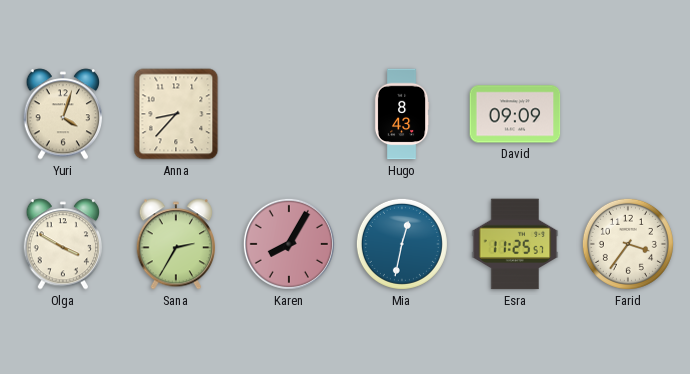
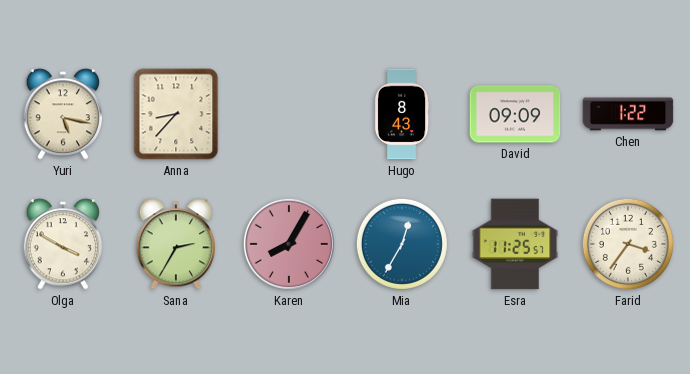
Yuri: 4:03 -> 5:17 (63, 114)
Chen: none -> 1:22 (628, 114)
Mia: 12:32 -> 12:35 (402, 244)
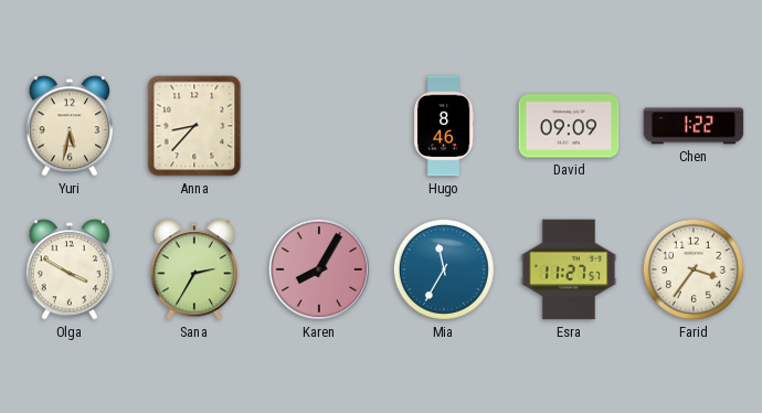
Yuri: 5:17 -> 5:32 (70, 126)
Hugo: 8:43 -> 8:46 (444, 126)
Mia: 12:35 -> 11:35 (444, 269)
Esra: 11:25 -> 11:27 (569, 269)
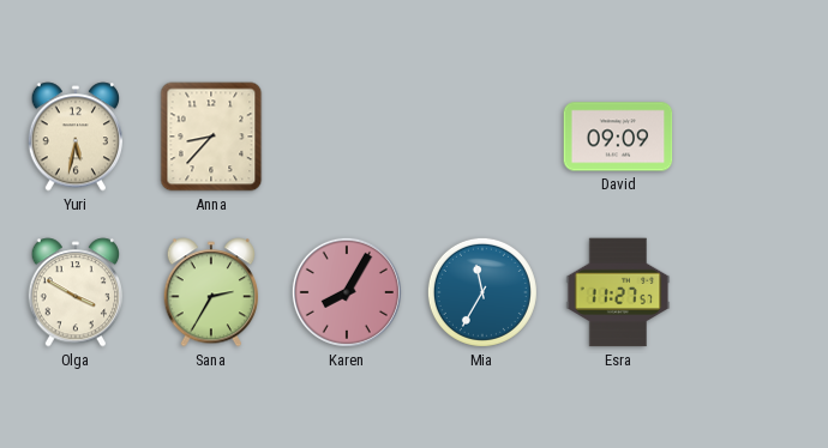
Hugo: 8:46 -> none (444, 126)
Chen: 1:22 -> none (694, 126)
Farid: 3:36 -> none (694, 269)
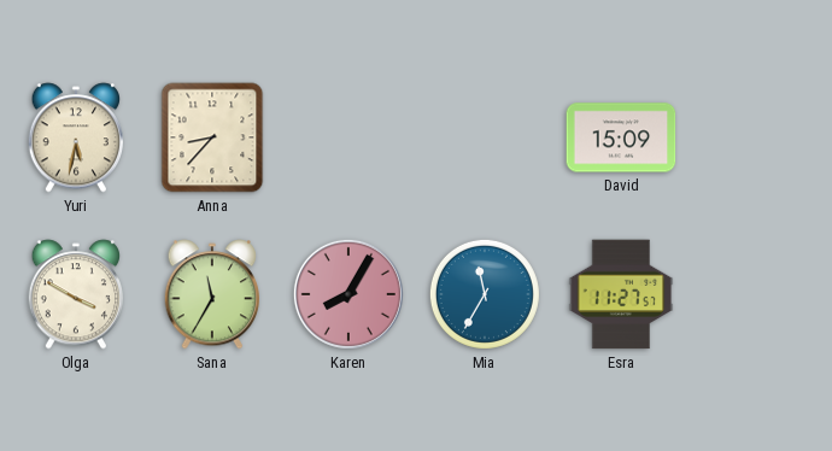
David: 09:09 -> 15:09 (621, 137)
Sana: 2:35 -> 11:35 (212, 294)
